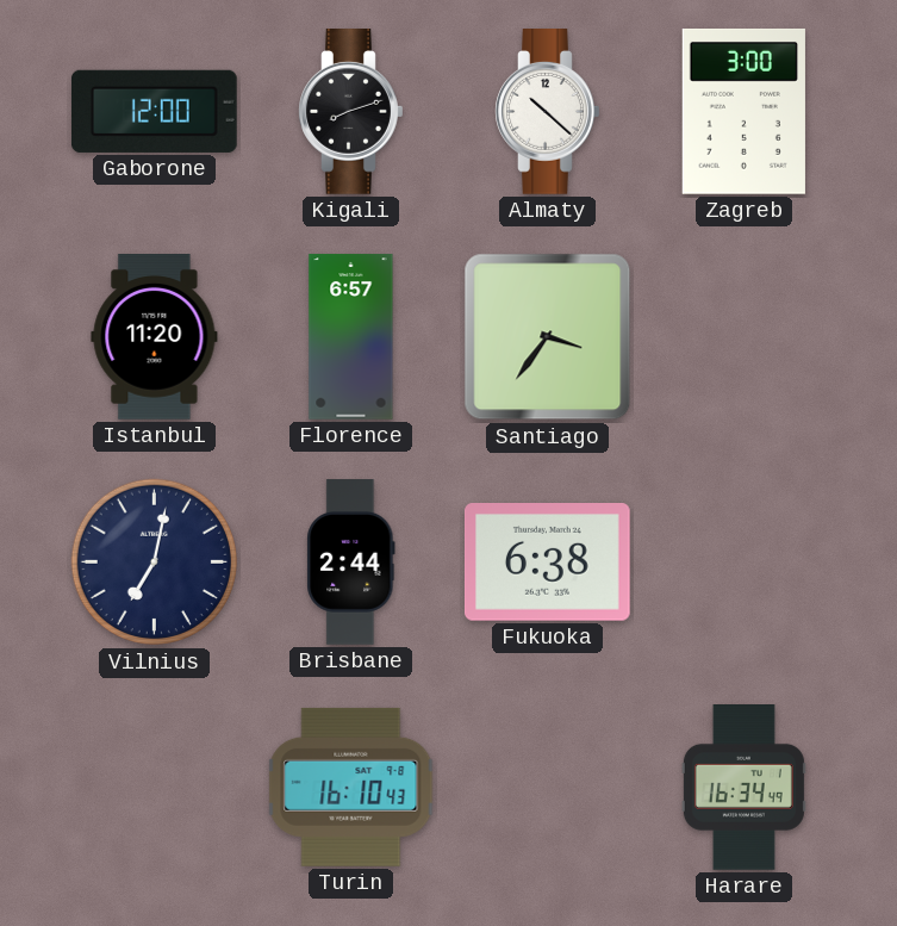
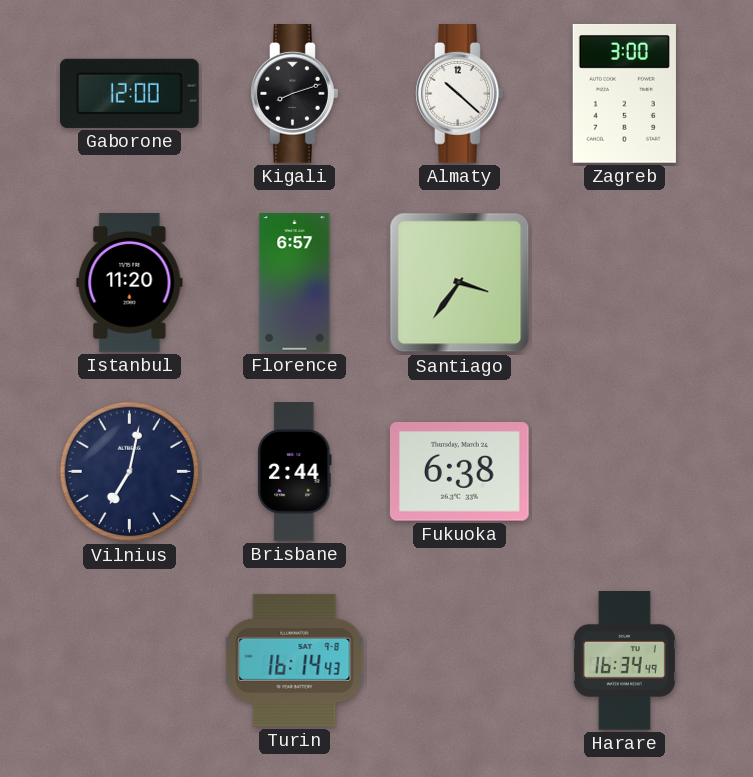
Turin: 16:10 -> 16:14 (295, 660)
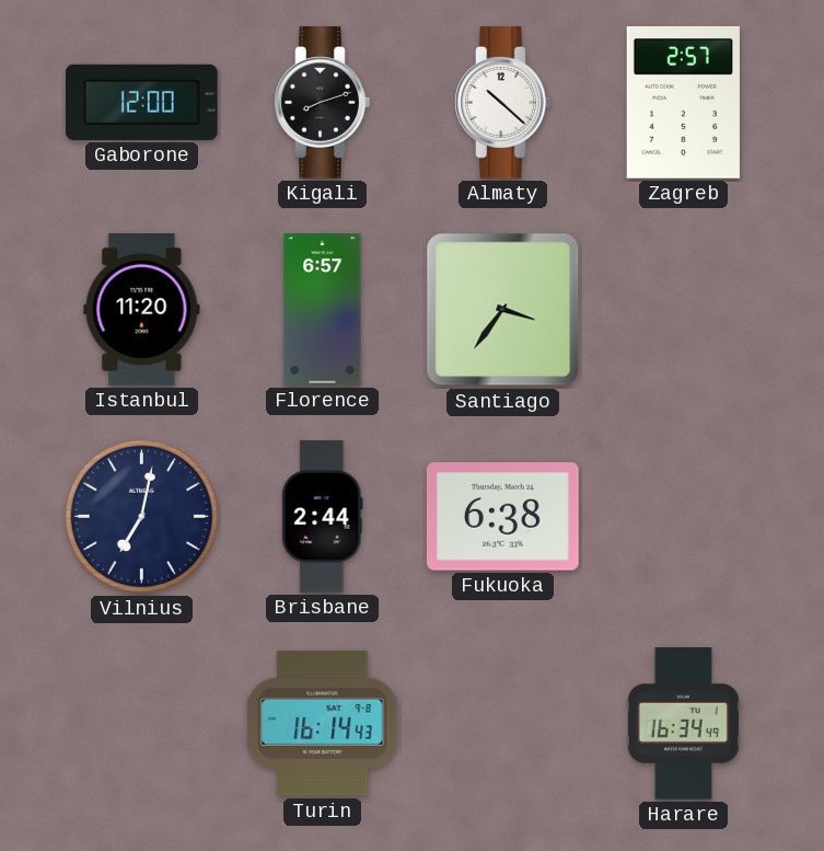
Zagreb: 3:00 -> 2:57 (683, 102)
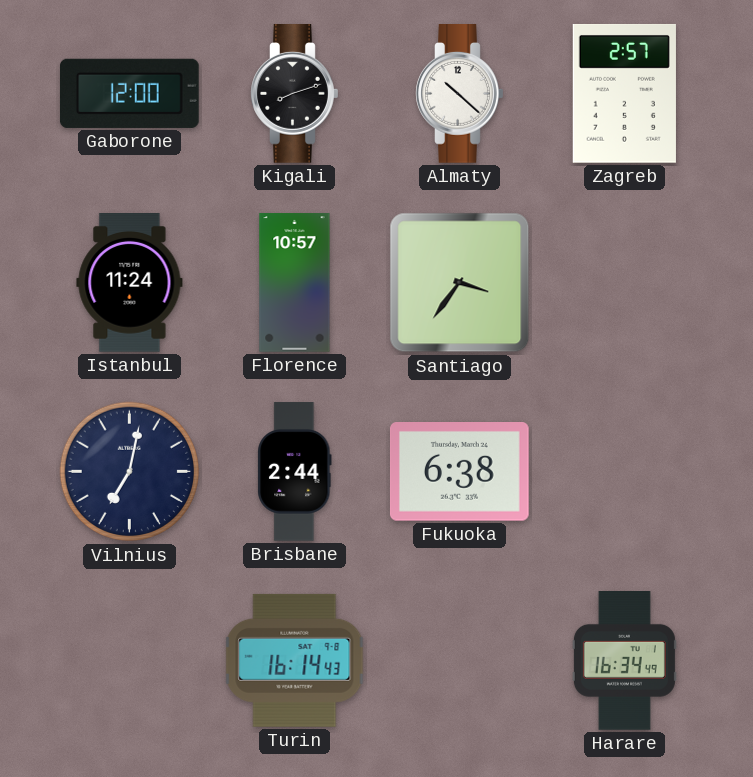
Istanbul: 11:20 -> 11:24 (130, 283)
Florence: 6:57 -> 10:57 (295, 283)
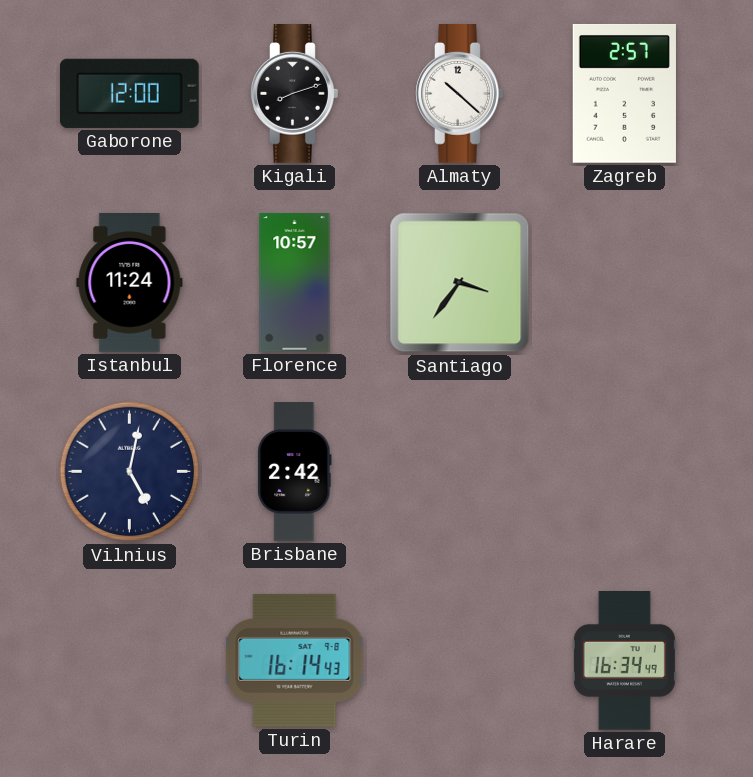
Vilnius: 7:02 -> 5:02 (130, 472)
Brisbane: 2:44 -> 2:42 (295, 472)
Fukuoka: 6:38 -> none (459, 472)
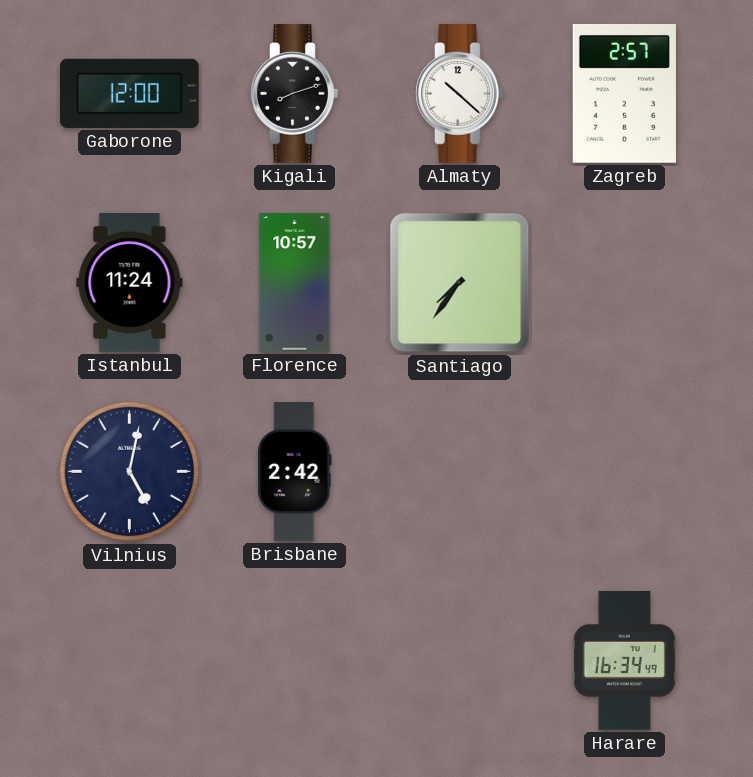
Santiago: 3:36 -> 7:36 (460, 283)
Turin: 16:14 -> none (295, 660)
